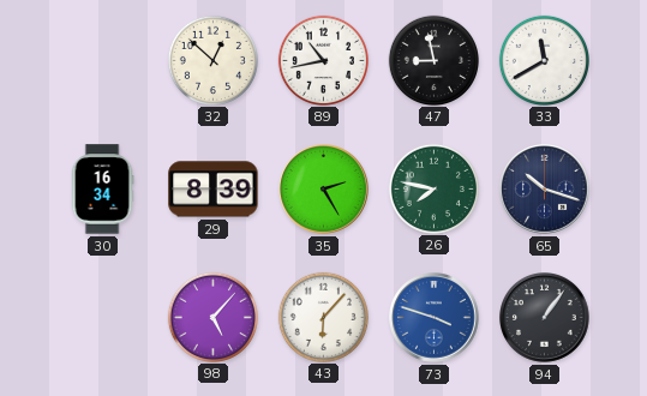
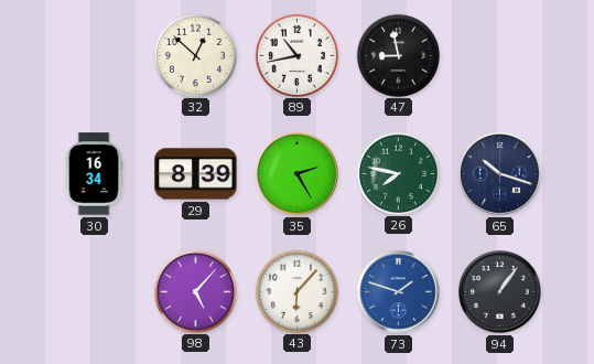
33: 11:40 -> none (544, 60)
73: 3:48 -> 1:48 (399, 292)
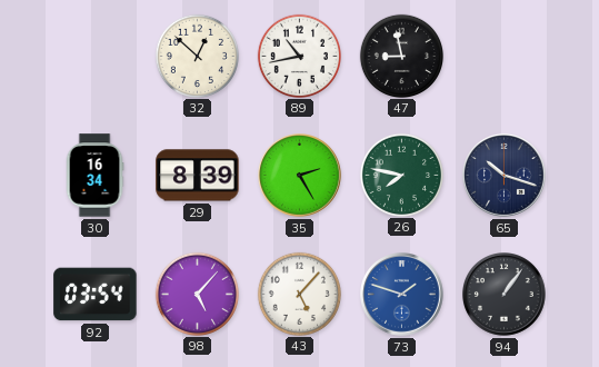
92: none -> 03:54 (96, 295)
43: 6:07 -> 5:07 (299, 294)
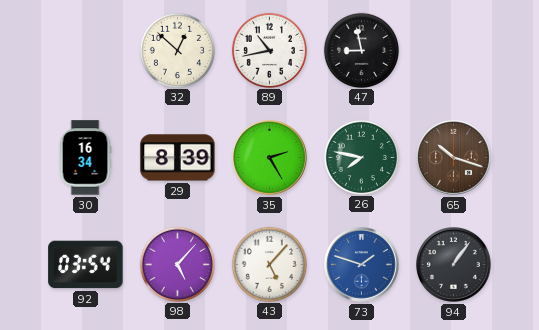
65 dial: navy -> brown (454, 158)
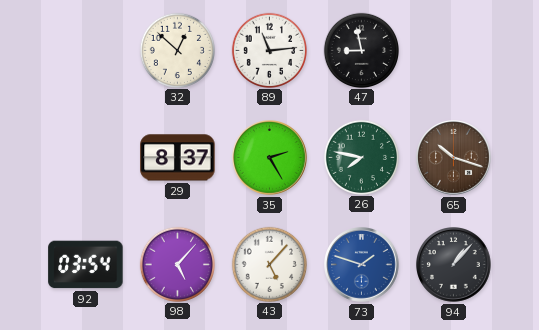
89: 10:43 -> 11:14 (269, 50)
30: 16:34 -> none (85, 158)
29: 8:39 -> 8:37 (178, 158)
94: 1:06 -> 1:07 (454, 265)
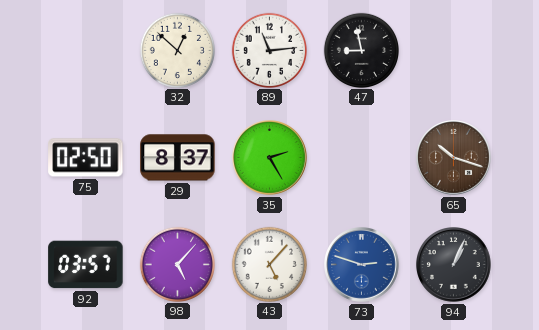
75: none -> 02:50 (86, 158)
26: 7:47 -> none (361, 157)
92: 03:54 -> 03:57 (86, 265)
73: 1:48 -> 2:48 (362, 265)
94: 1:07 -> 1:04 (454, 265)
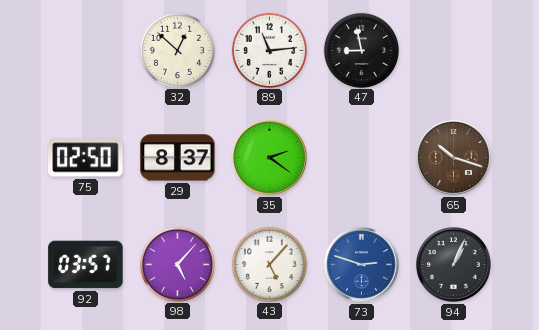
35: 2:25 -> 2:21 (270, 158)
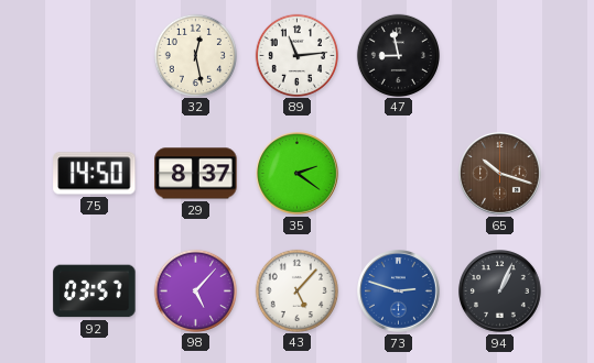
32: 12:52 -> 12:28 (195, 55)
75: 02:50 -> 14:50 (95, 174)
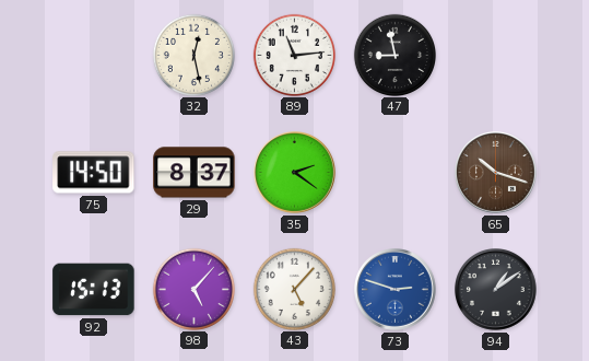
92: 03:57 -> 15:13 (94, 290)
94: 1:04 -> 1:09 (496, 290)
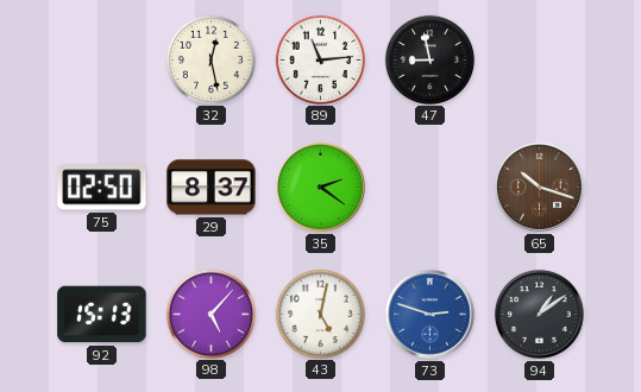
75: 14:50 -> 02:50 (102, 188)
43: 5:07 -> 5:02 (320, 314)
